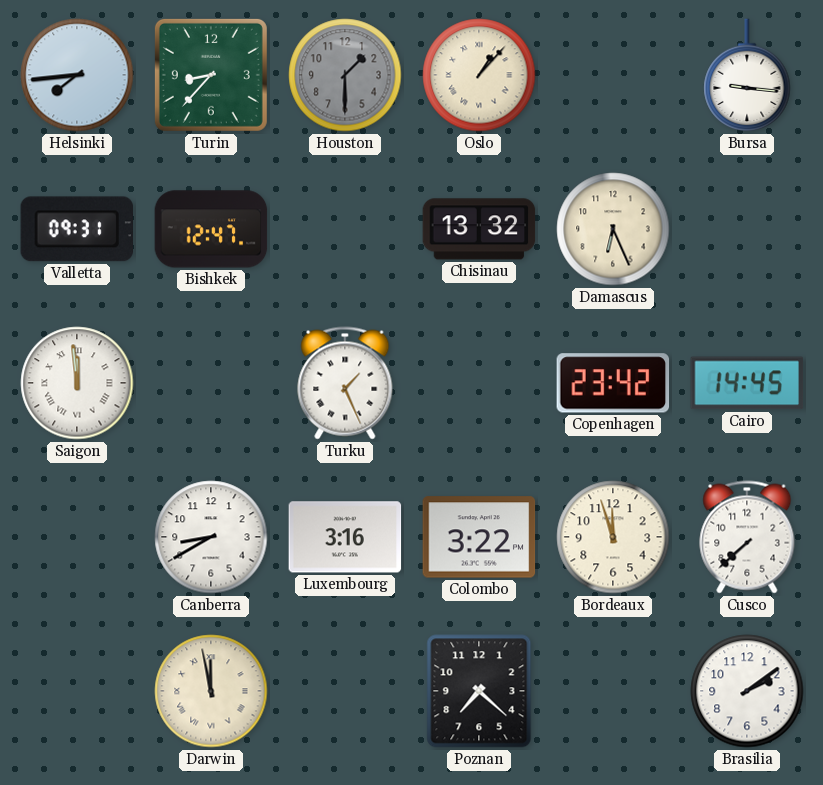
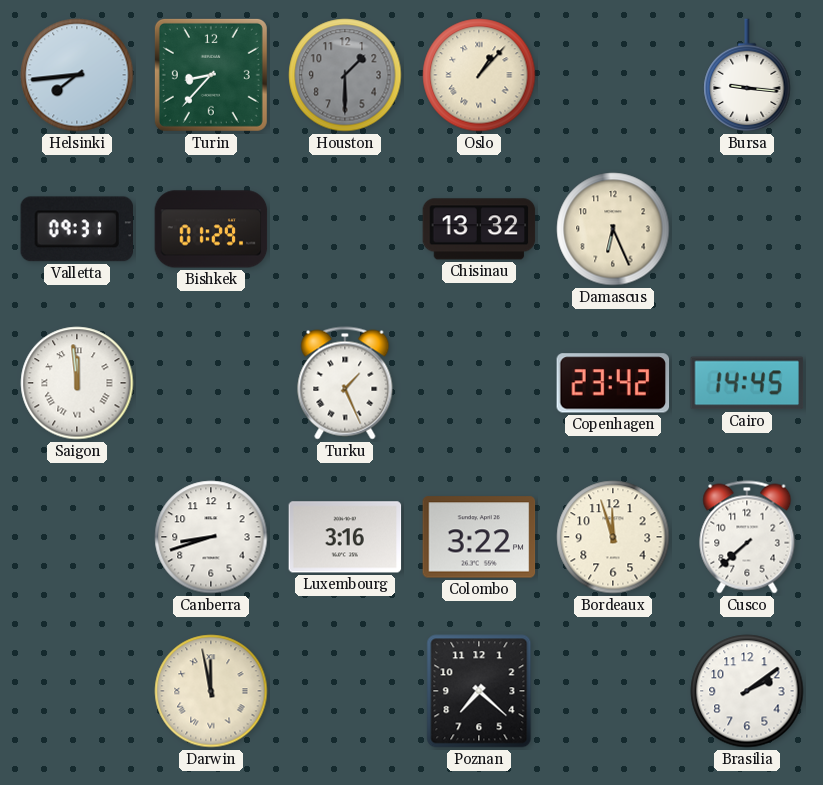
Bishkek: 12:47 -> 01:29 (211, 229)
Canberra: 8:40 -> 8:42 (211, 537)
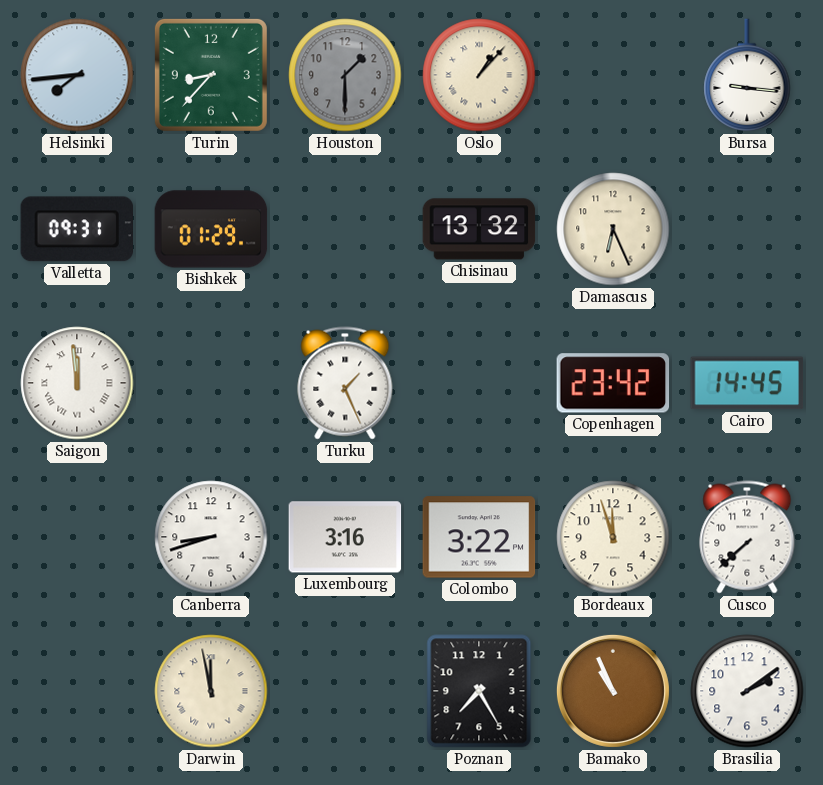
Poznan: 7:22 -> 7:25 (479, 691)
Bamako: none -> 10:56 (613, 691)
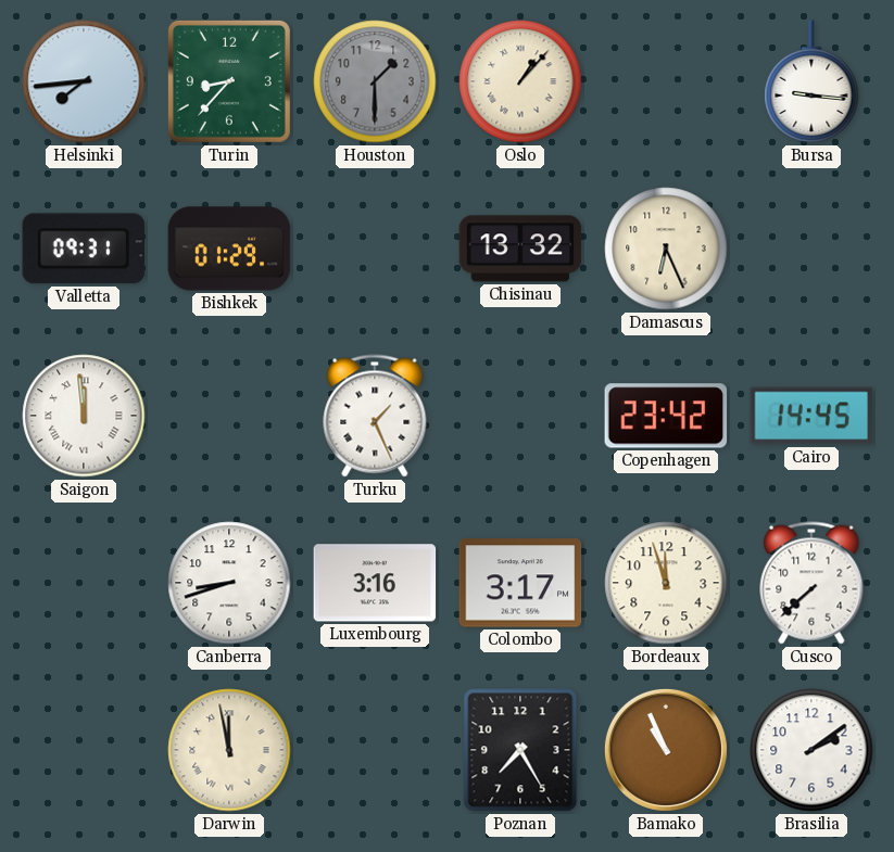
Colombo: 3:22 -> 3:17 (520, 583)
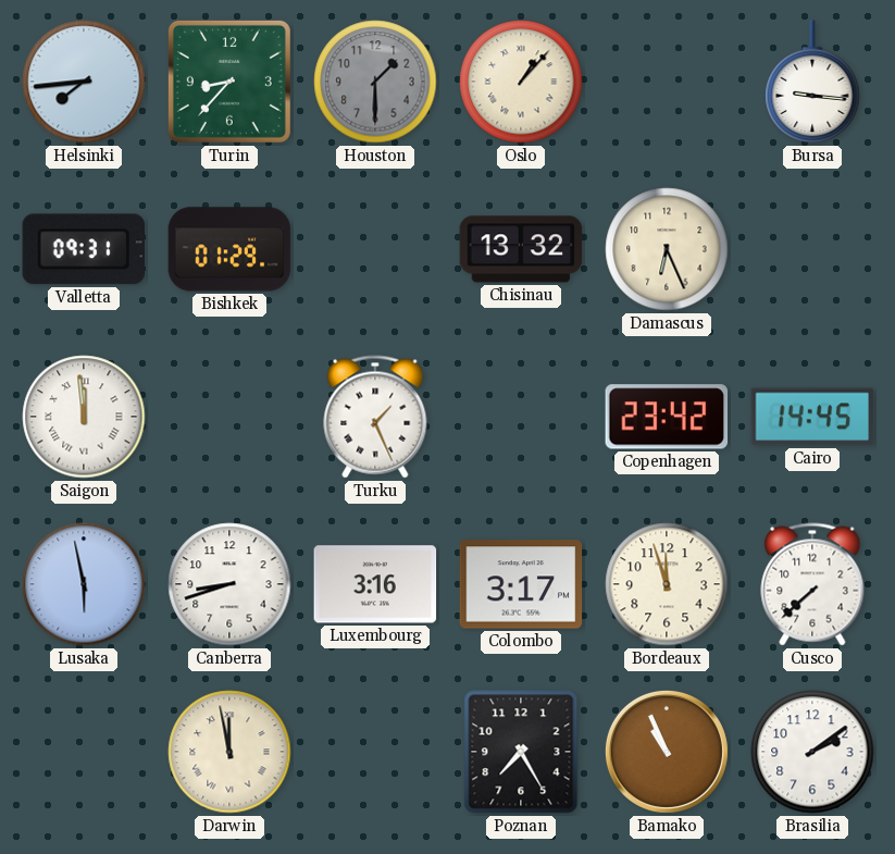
Lusaka: none -> 5:58 (84, 584)
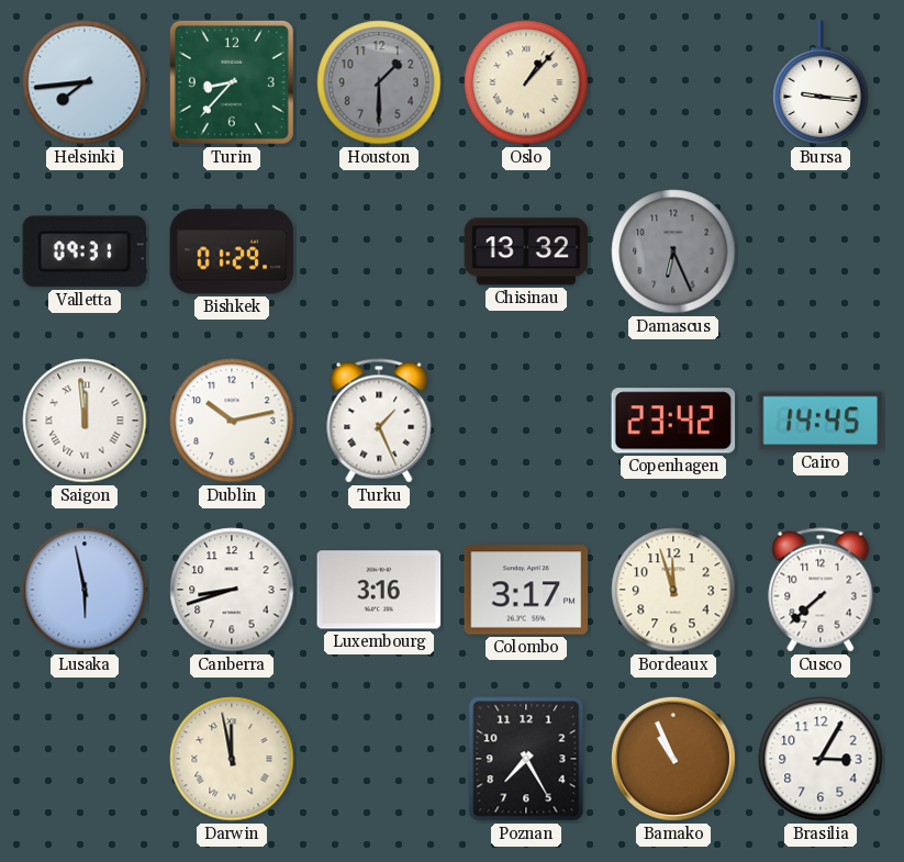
Damascus dial: cream -> grey (673, 251)
Dublin: none -> 10:13 (232, 421)
Brasilia: 2:09 -> 3:05 (821, 759)
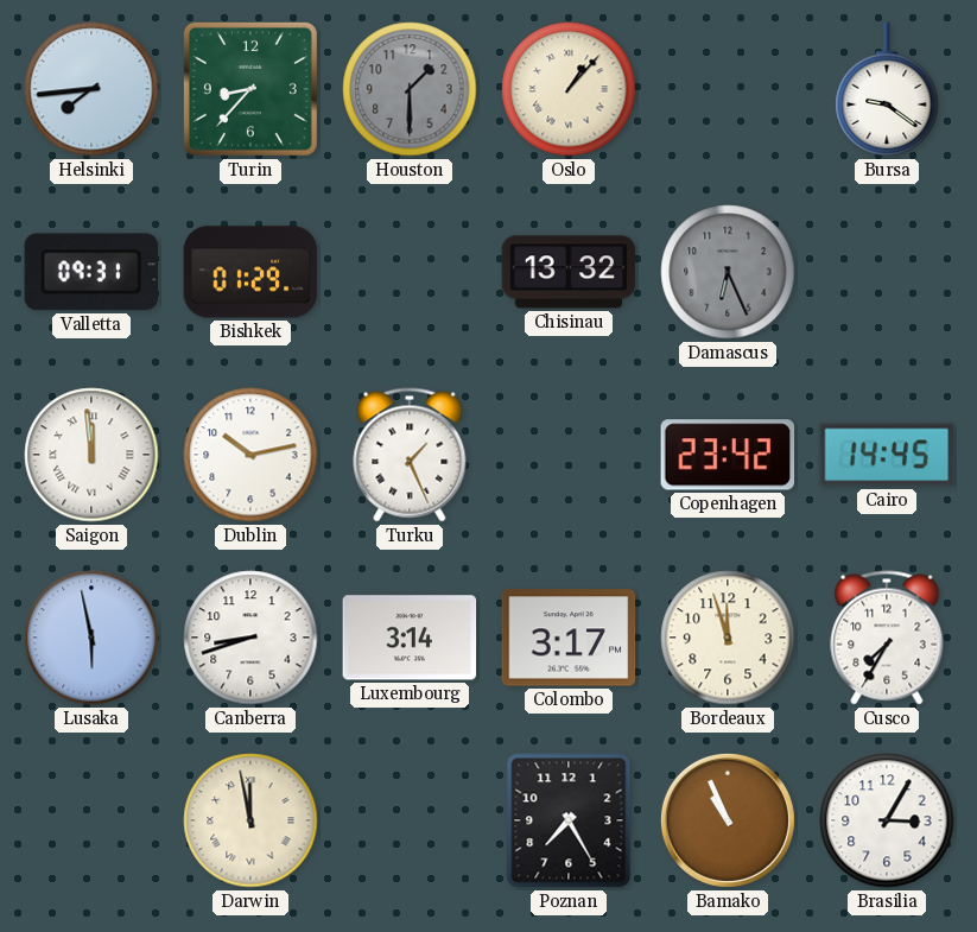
Bursa: 9:16 -> 9:21 (887, 90)
Luxembourg: 3:16 -> 3:14 (410, 638)
Cusco: 7:38 -> 7:35 (887, 638)
